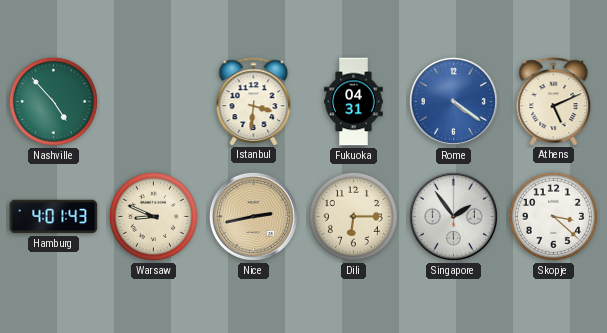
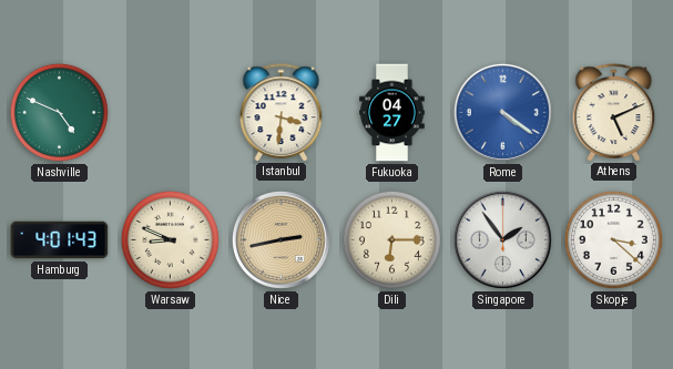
Nashville: 4:53 -> 4:49 (59, 112)
Fukuoka: 04:31 -> 04:27 (392, 113)
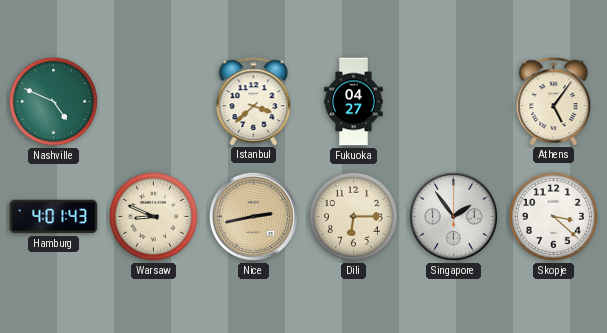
Istanbul: 3:31 -> 3:38 (254, 101)
Rome: 4:21 -> none (502, 112)
Athens: 5:11 -> 5:06 (554, 101)
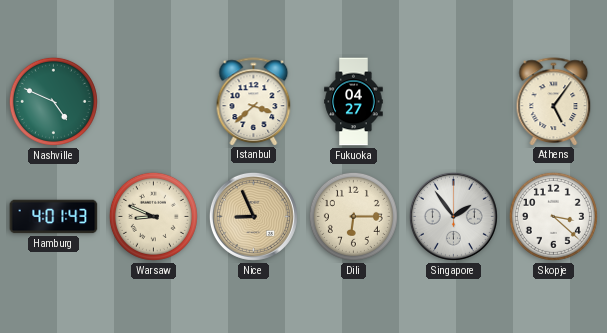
Nice: 2:43 -> 8:56 (253, 216)
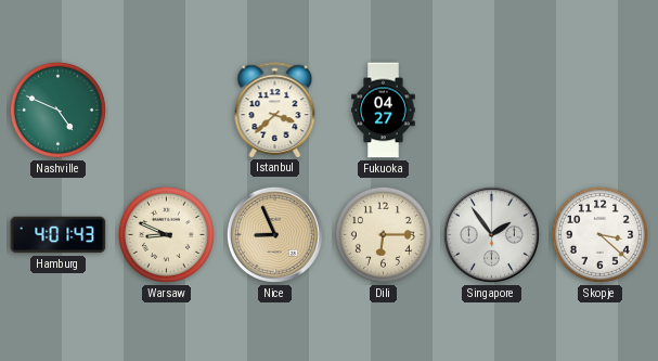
Athens: 5:06 -> none (554, 101)
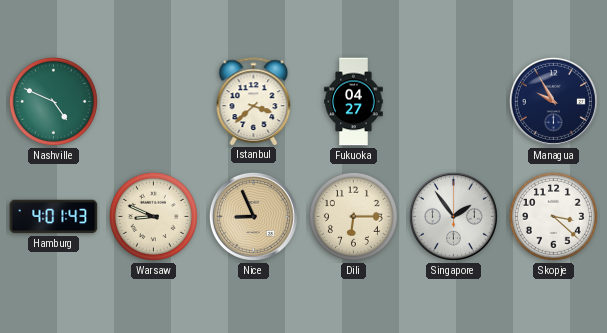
Managua: none -> 9:55 (553, 101)
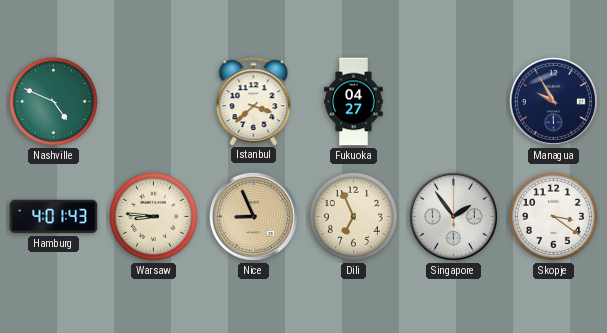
Warsaw: 8:49 -> 8:46 (153, 216)
Dili: 6:15 -> 6:56 (353, 216)
Skopje: 3:22 -> 3:21 (553, 216)
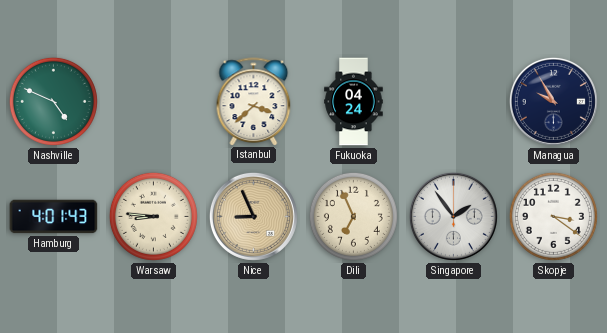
Fukuoka: 04:27 -> 04:24 (354, 102)
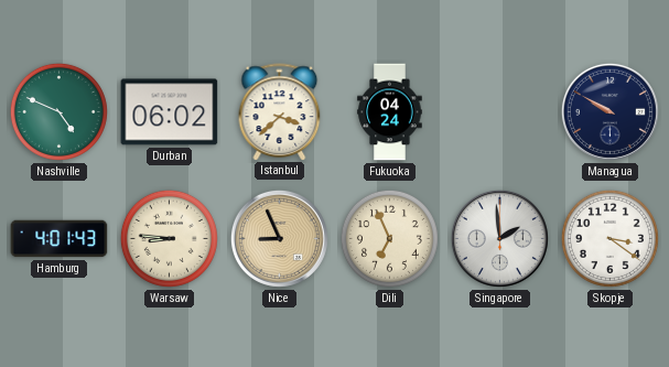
Durban: none -> 06:02 (170, 112)
Managua: 9:55 -> 9:50 (609, 111)
Singapore: 1:54 -> 1:59 (499, 238)
